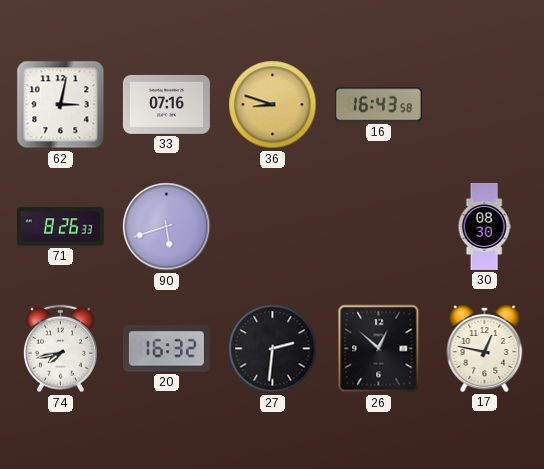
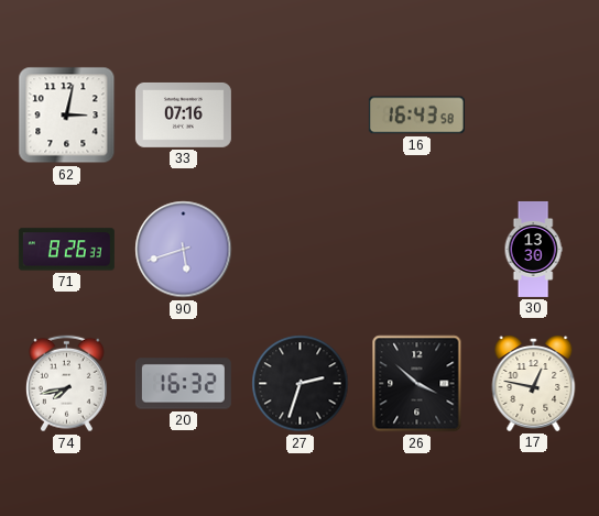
36: 8:48 -> none (273, 105)
30: 08:30 -> 13:30 (533, 249)
27: 2:31 -> 2:33 (301, 384)
26: 12:52 -> 3:52 (417, 384)
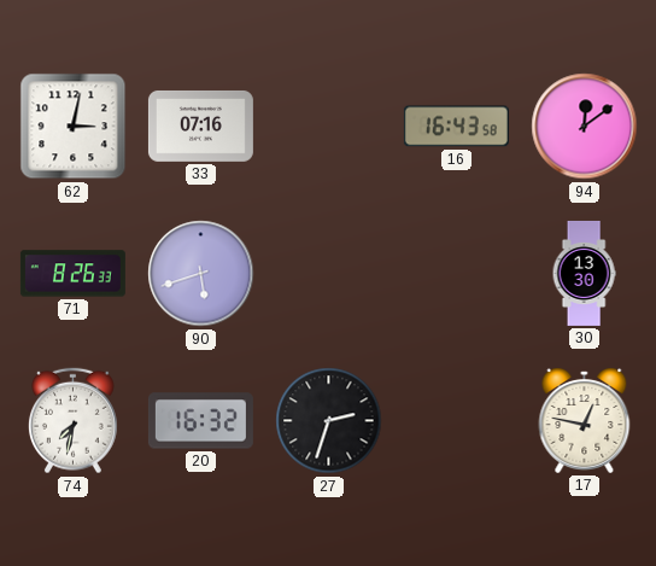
94: none -> 12:09 (585, 127)
74: 7:43 -> 7:32 (72, 421)
26: 3:52 -> none (417, 384)
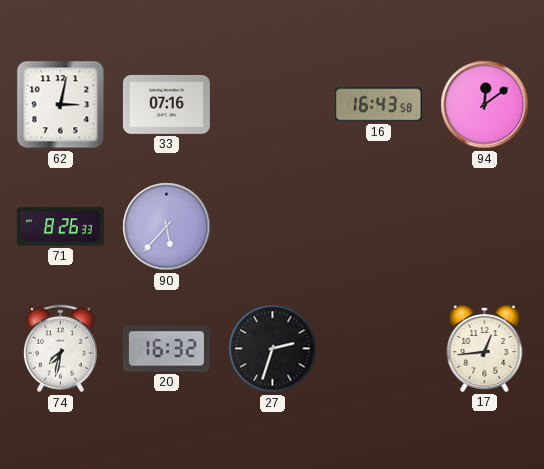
90: 5:42 -> 5:37 (167, 227)
30: 13:30 -> none (584, 273)
17: 12:47 -> 12:44 (485, 349)
